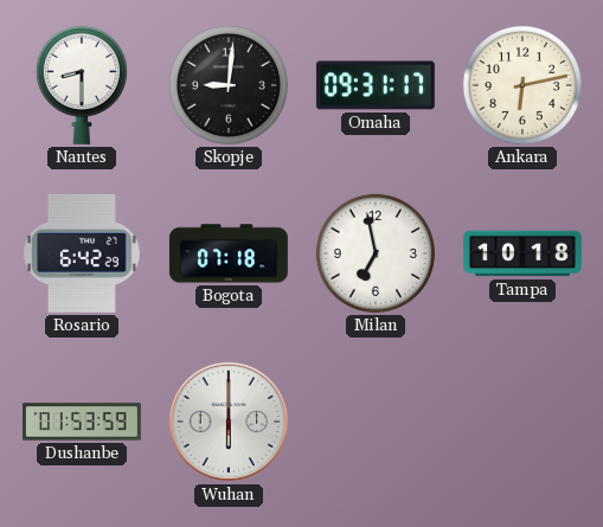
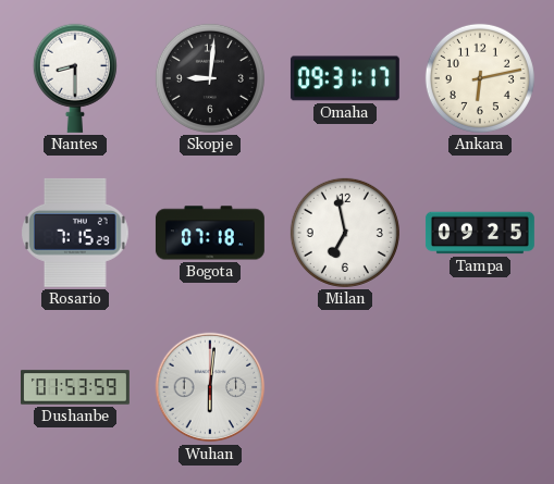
Rosario: 6:42 -> 7:15 (75, 233)
Tampa: 10:18 -> 09:25 (480, 233)
Wuhan: 6:00 -> 6:01 (210, 387)
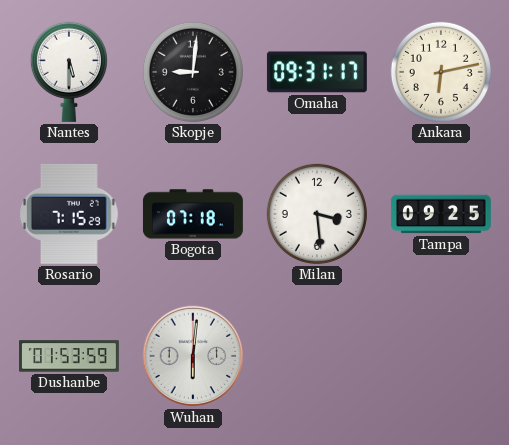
Nantes: 8:30 -> 5:30 (69, 72)
Milan: 6:58 -> 3:29 (317, 214)
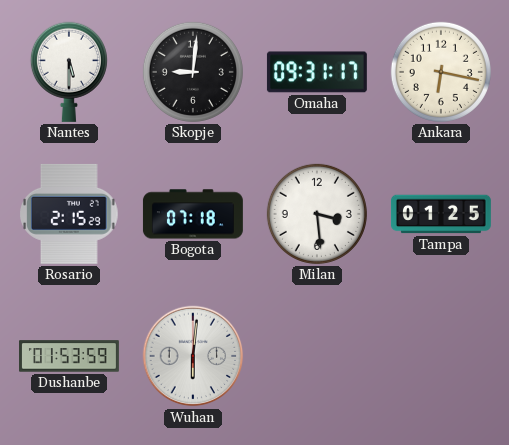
Ankara: 6:13 -> 6:17 (441, 72)
Rosario: 7:15 -> 2:15 (69, 214)
Tampa: 09:25 -> 01:25 (441, 214)
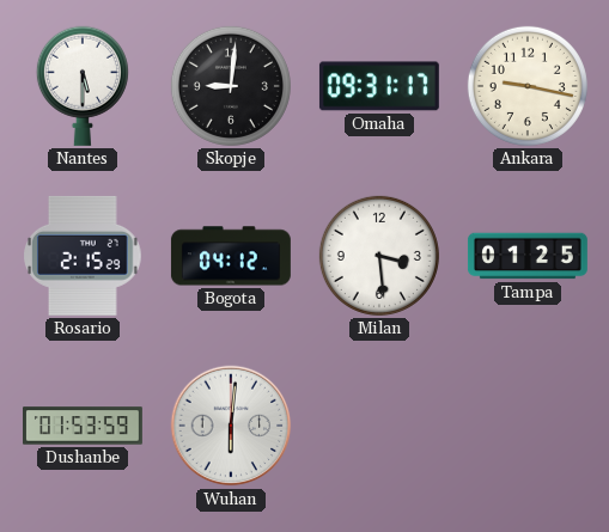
Ankara: 6:17 -> 9:17 (528, 86)
Bogota: 07:18 -> 04:12 (231, 256)
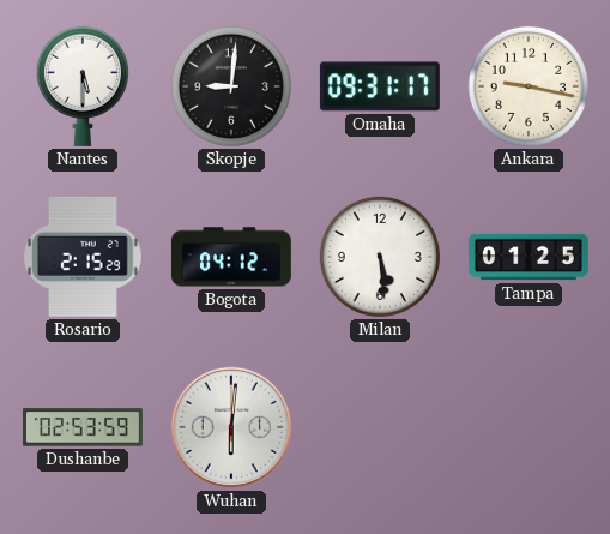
Milan: 3:29 -> 5:29 (380, 257)
Dushanbe: 01:53 -> 02:53 (84, 427)
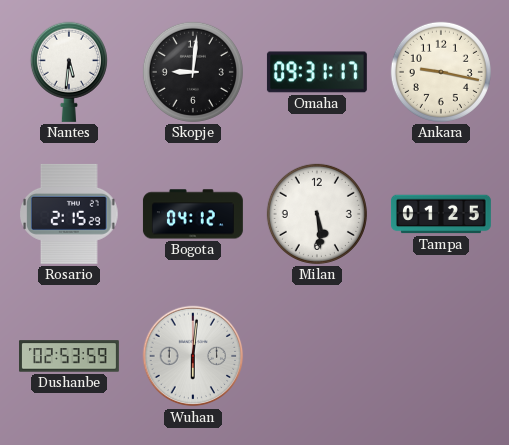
Nantes: 5:30 -> 5:31 (69, 72)
